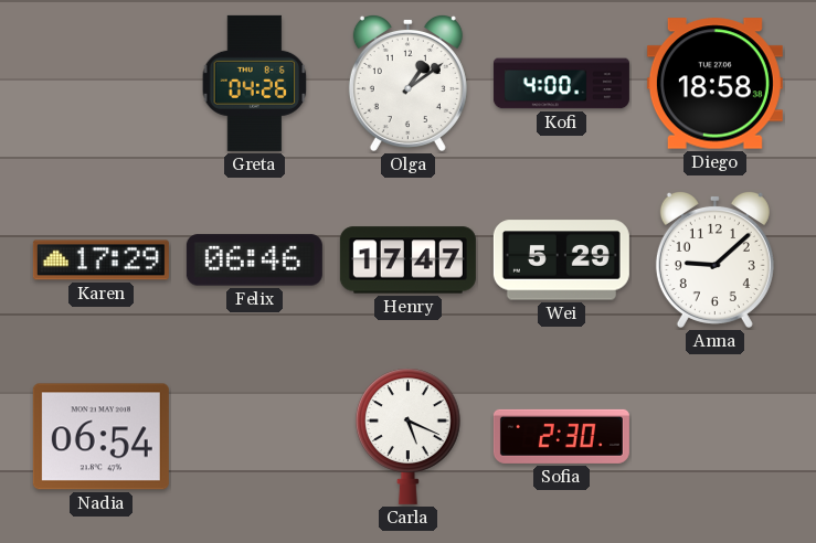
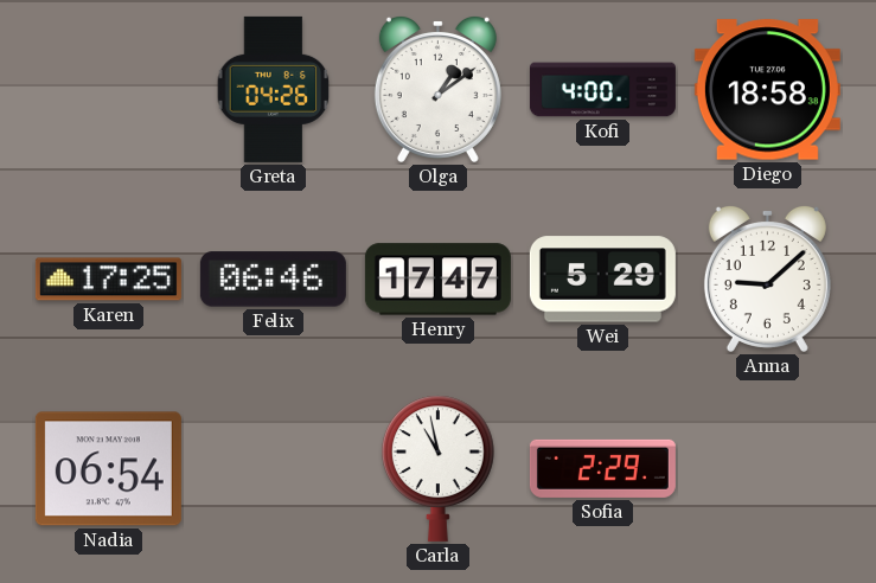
Karen: 17:29 -> 17:25 (108, 280)
Carla: 5:19 -> 10:58 (439, 468)
Sofia: 2:30 -> 2:29 (602, 468)
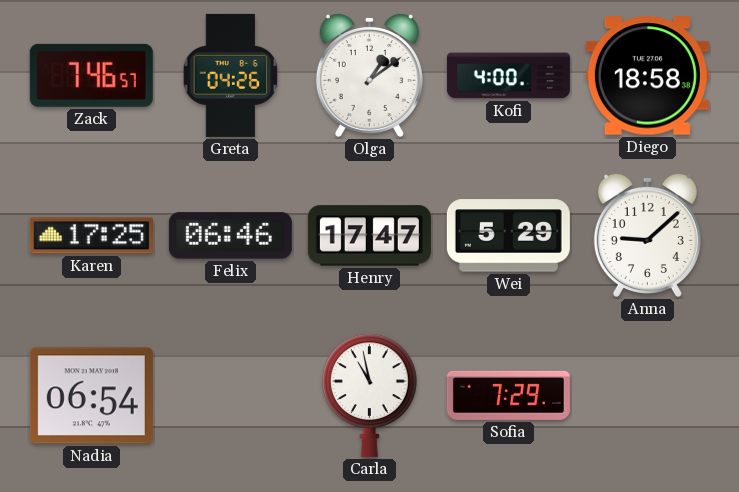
Zack: none -> 7:46 (91, 75)
Sofia: 2:29 -> 7:29 (508, 395)
